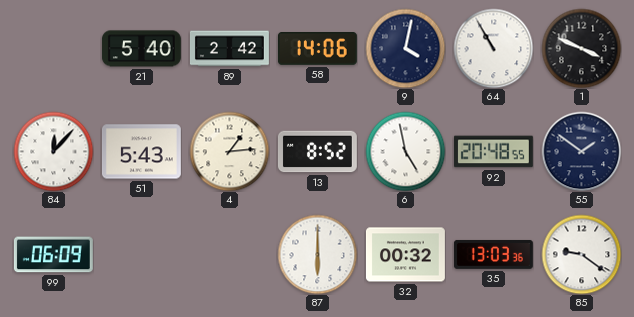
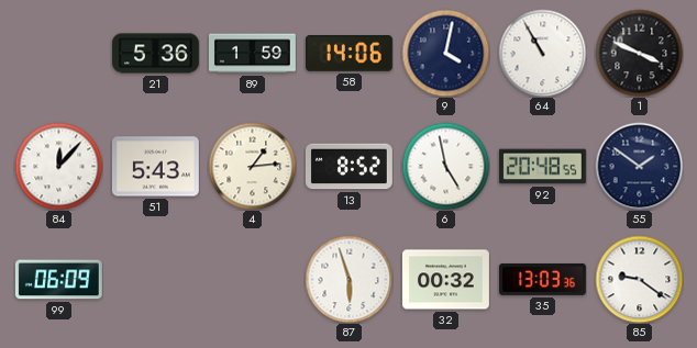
21: 5:40 -> 5:36 (155, 54)
89: 2:42 -> 1:59 (252, 54)
87: 6:00 -> 5:57 (348, 279)
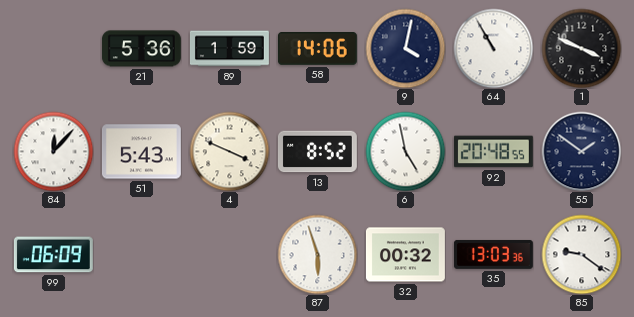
4: 1:14 -> 3:49 (229, 151)
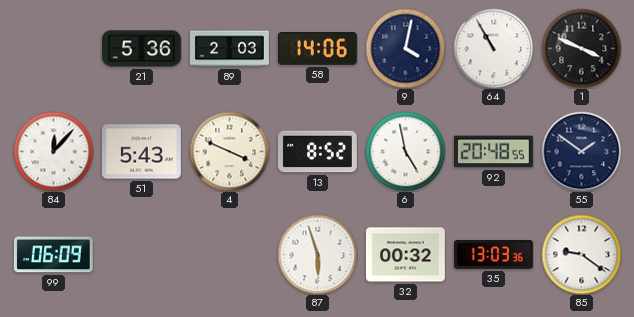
89: 1:59 -> 2:03 (229, 49)
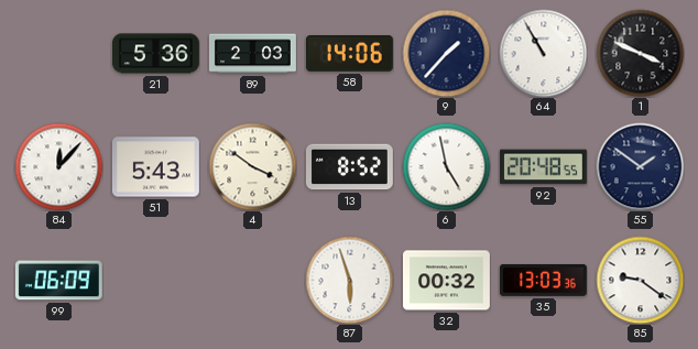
9: 4:02 -> 1:37 (446, 53)
4: 3:49 -> 3:51 (252, 166)
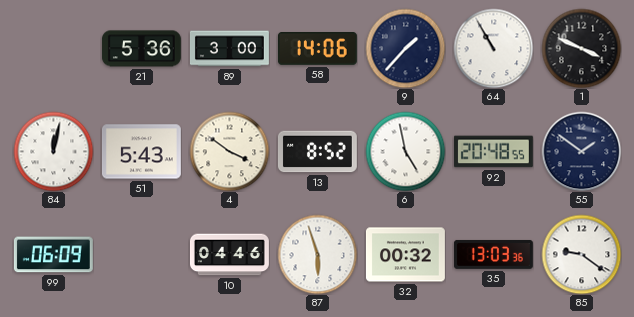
89: 2:03 -> 3:00 (229, 49)
84: 12:07 -> 12:02 (53, 151)
10: none -> 04:46 (230, 255)
